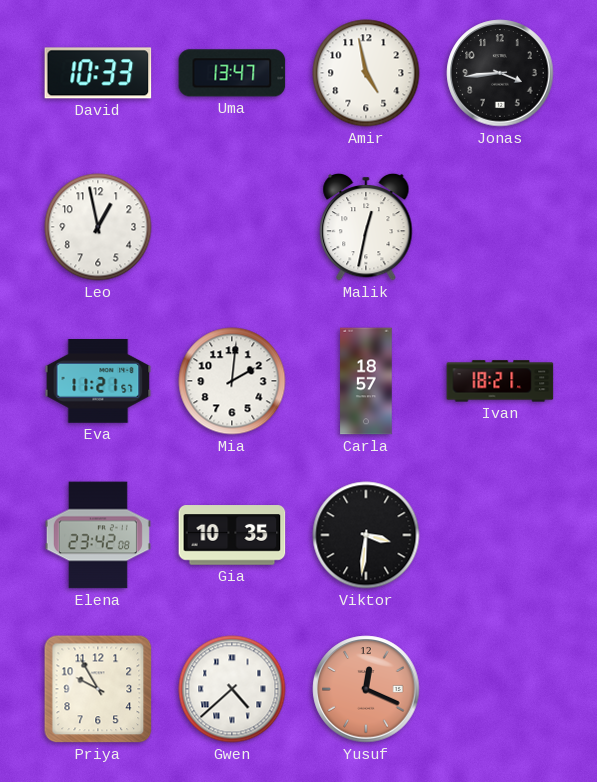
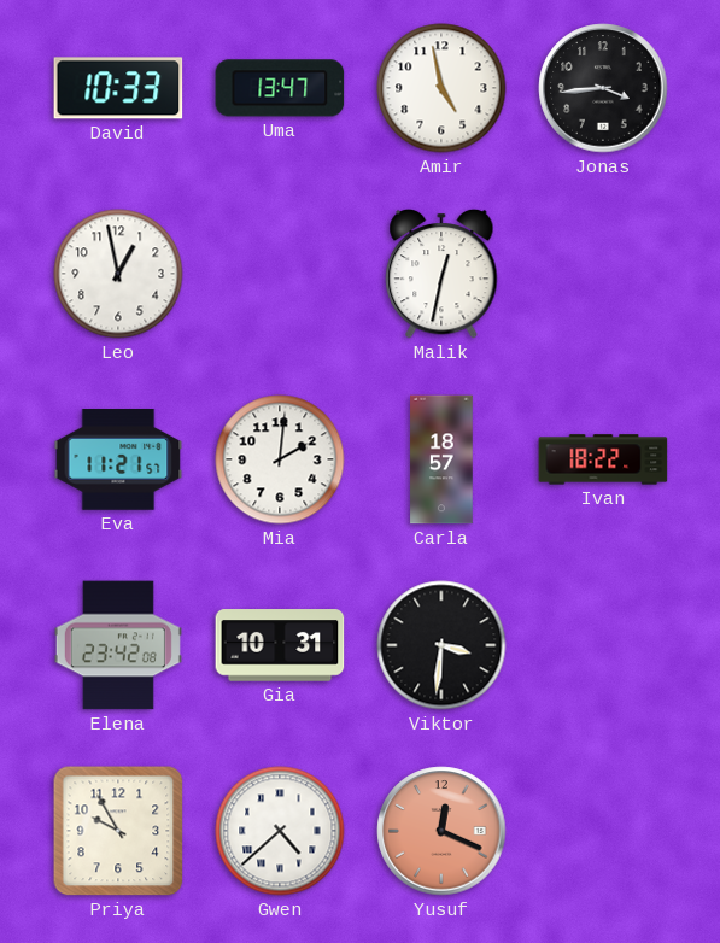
Ivan: 18:21 -> 18:22 (603, 459)
Gia: 10:35 -> 10:31 (280, 645)
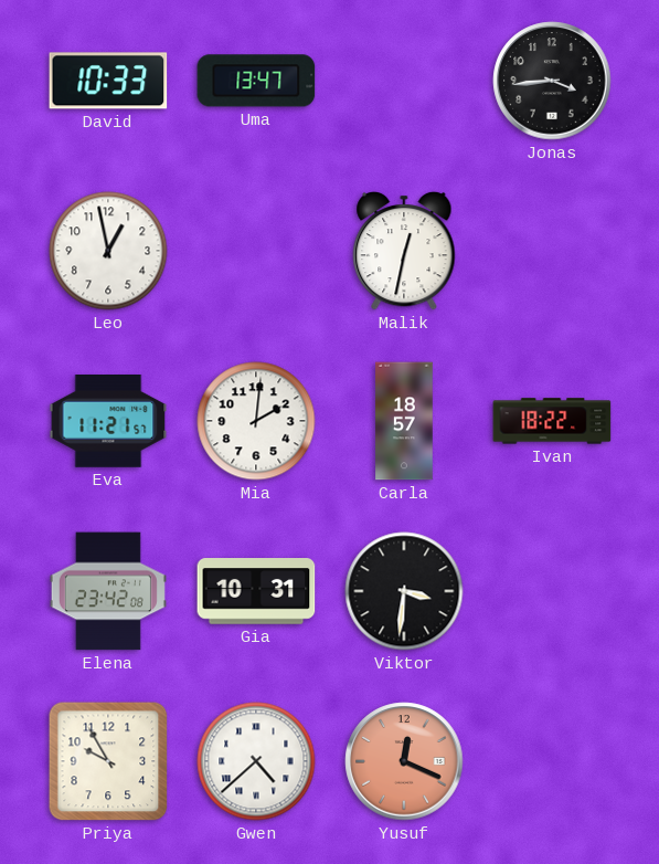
Amir: 4:58 -> none (441, 88)
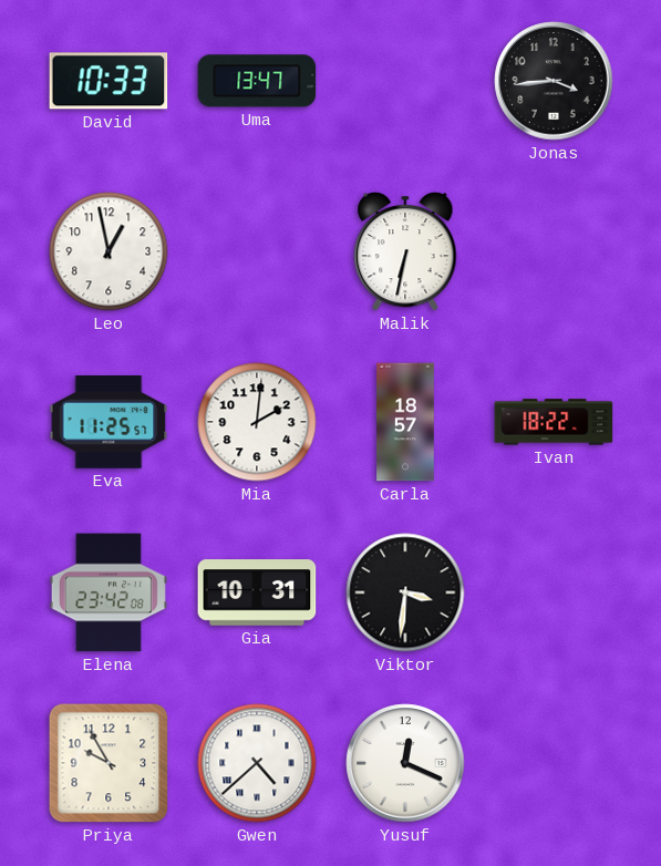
Malik: 12:32 -> 6:32 (405, 251)
Eva: 11:21 -> 11:25 (109, 423)
Yusuf dial: salmon -> white (405, 763)
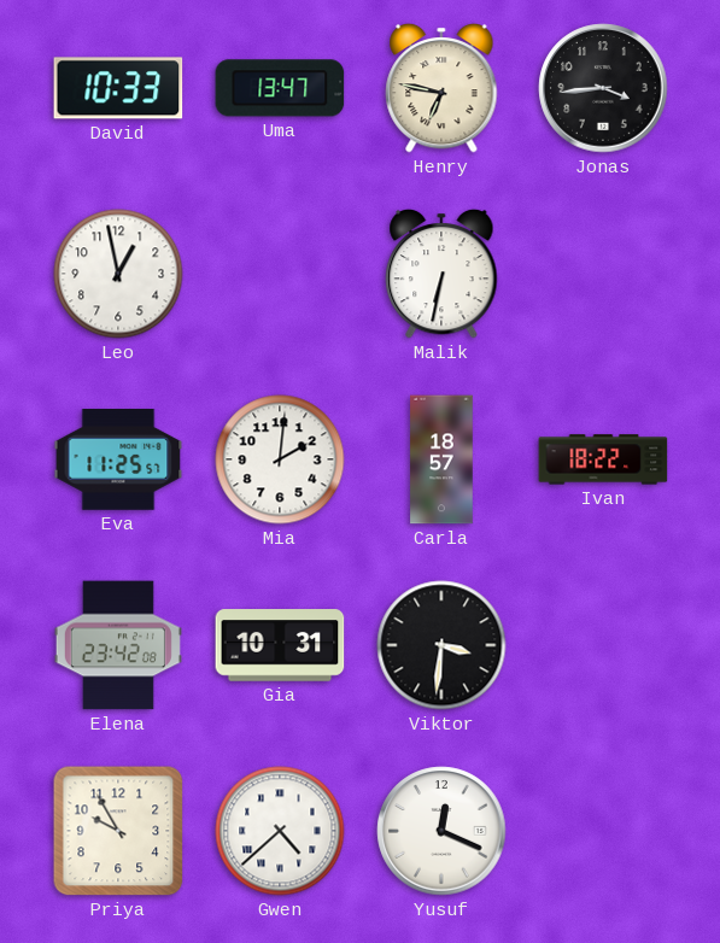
Henry: none -> 6:47 (441, 88)
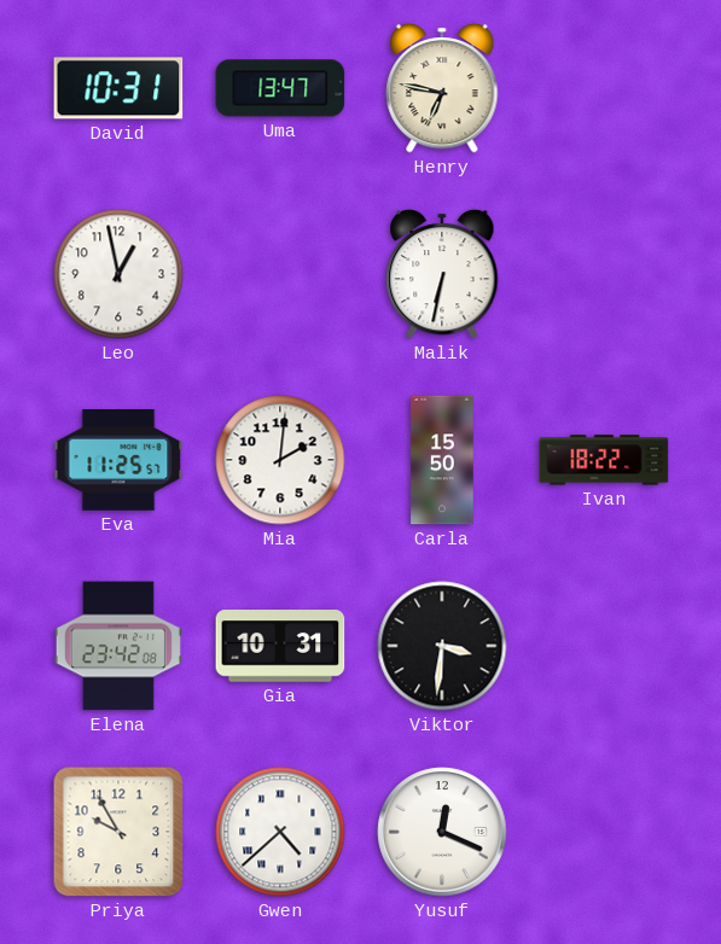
David: 10:33 -> 10:31 (118, 88)
Jonas: 3:44 -> none (603, 88)
Carla: 18:57 -> 15:50 (442, 460)
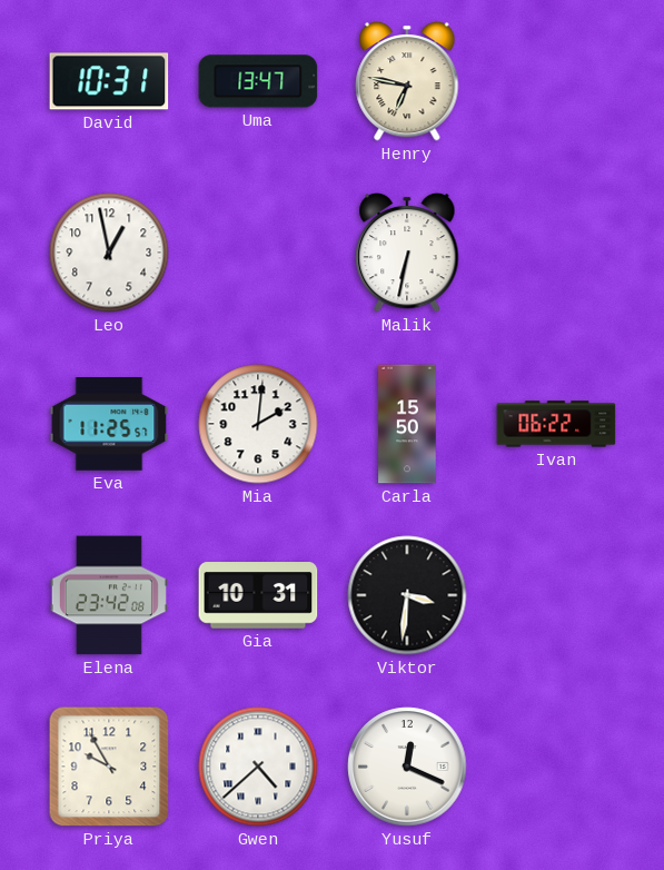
Ivan: 18:22 -> 06:22 (556, 424)
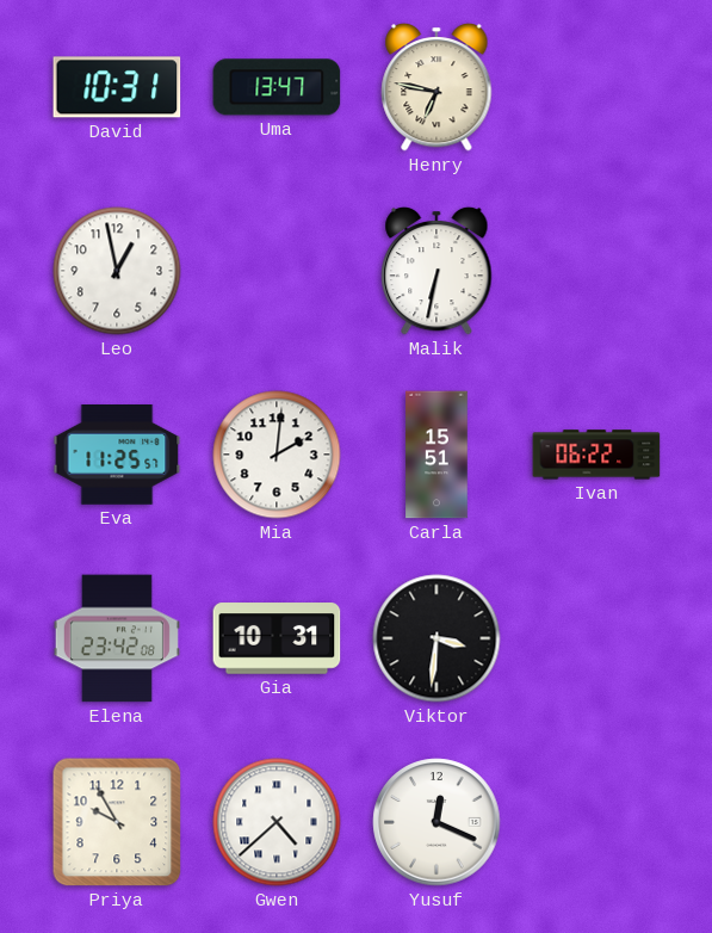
Carla: 15:50 -> 15:51 (437, 455)
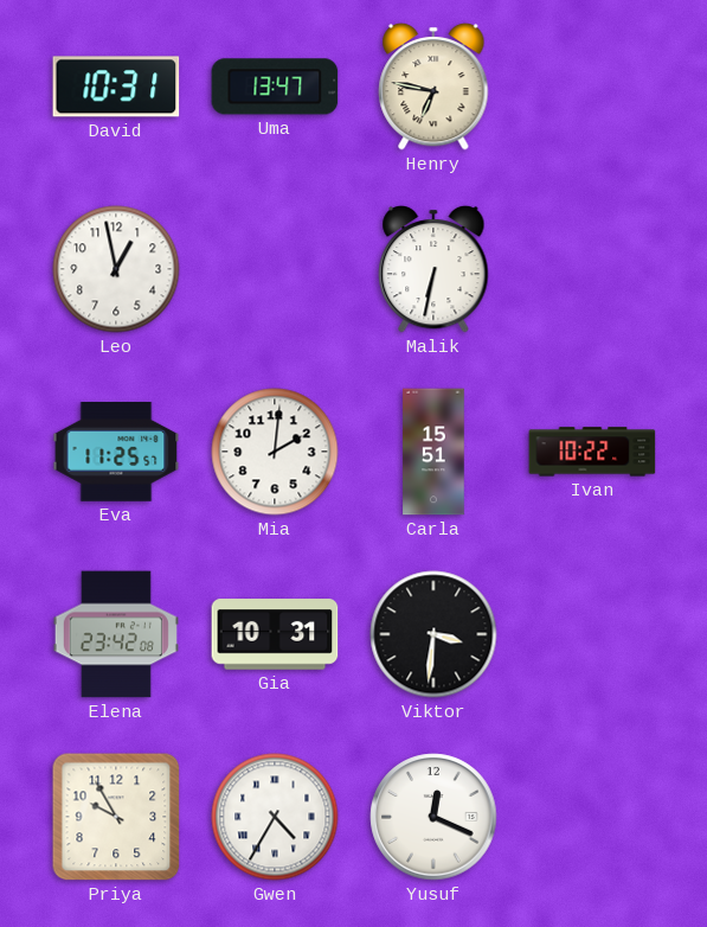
Ivan: 06:22 -> 10:22 (592, 452)
Gwen: 4:38 -> 4:35 (275, 817)
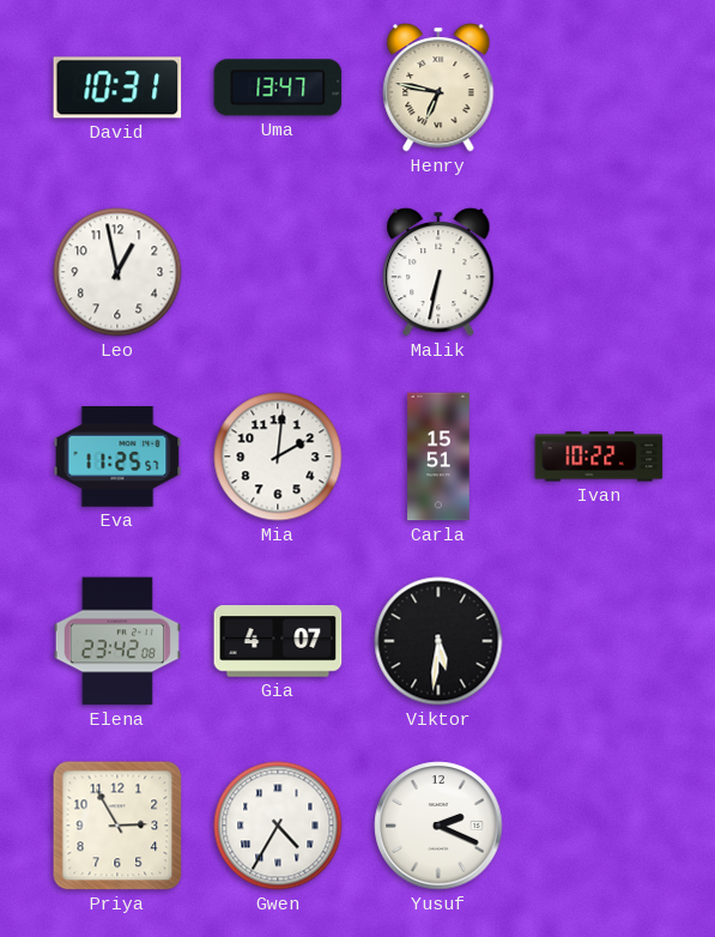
Gia: 10:31 -> 4:07 (278, 641)
Viktor: 3:31 -> 5:31 (438, 641)
Priya: 9:55 -> 2:55 (117, 826)
Yusuf: 12:19 -> 2:19 (438, 826)
